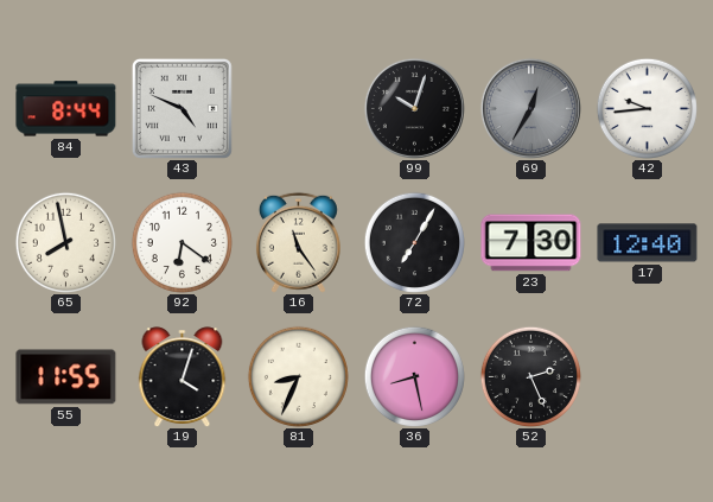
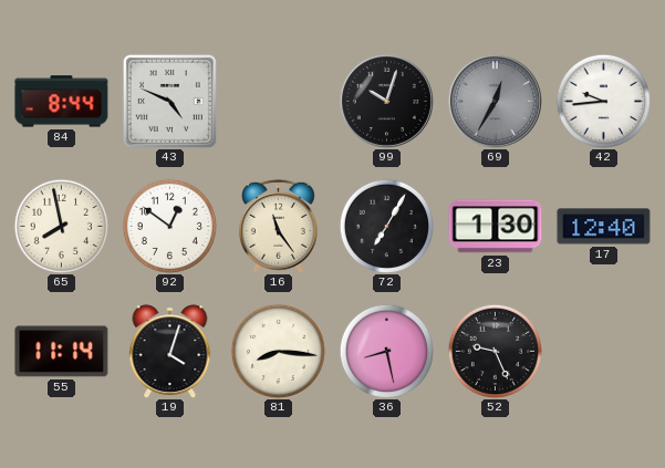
92: 6:21 -> 12:51 (169, 226)
23: 7:30 -> 1:30 (496, 227)
55: 11:55 -> 11:14 (62, 352)
81: 8:34 -> 8:16 (278, 351)
52: 2:26 -> 9:26 (495, 351)
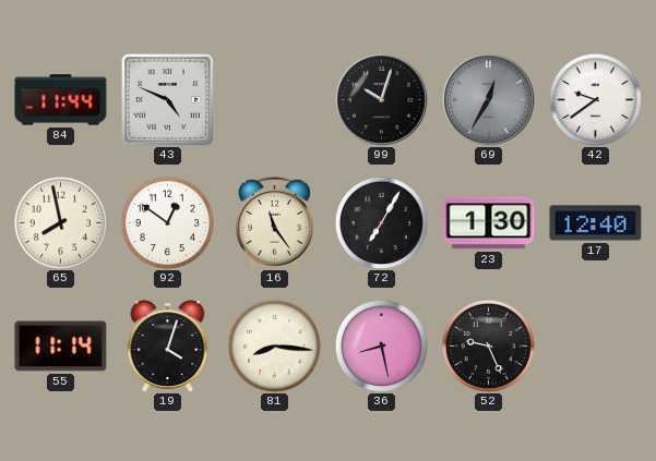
84: 8:44 -> 11:44 (61, 100)
42: 9:44 -> 9:39 (595, 99)
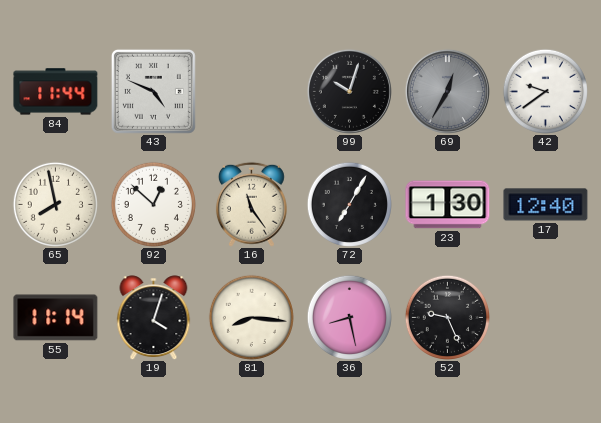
92: 12:51 -> 12:52 (153, 204)
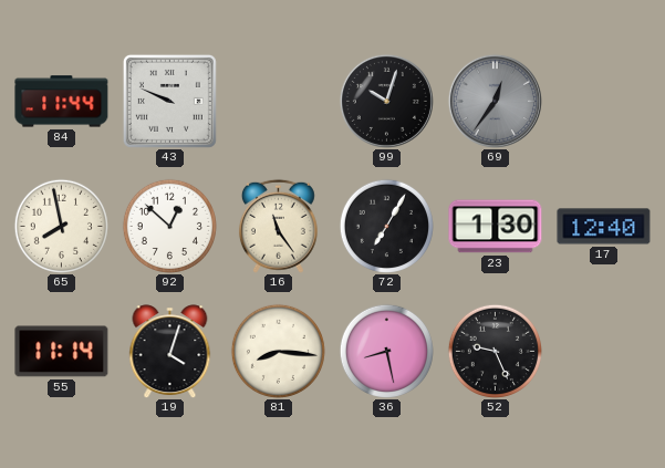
43: 4:49 -> 9:49 (169, 101)
69: 12:35 -> 12:36 (495, 101)
42: 9:39 -> none (545, 91)
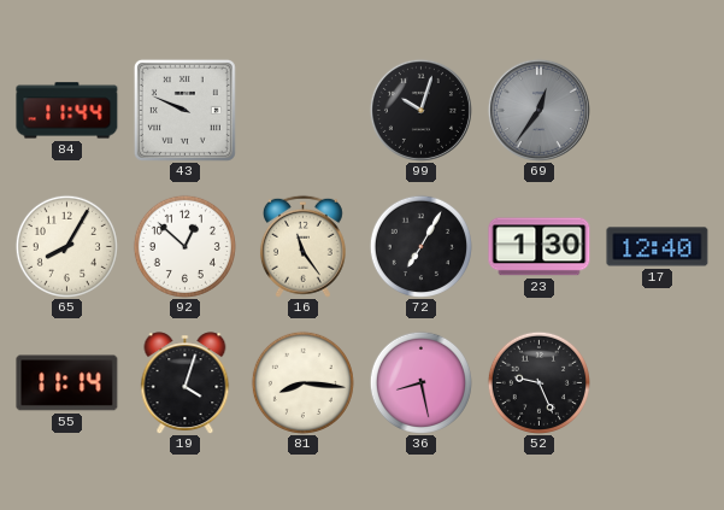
65: 7:58 -> 8:05 (66, 246)
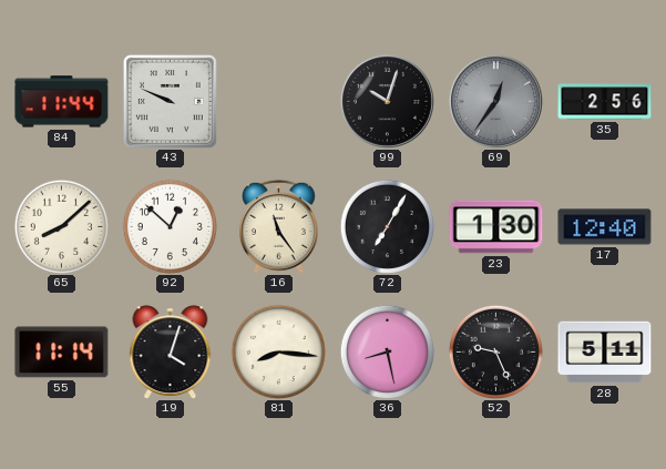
35: none -> 2:56 (605, 102)
65: 8:05 -> 8:08 (61, 226)
28: none -> 5:11 (605, 353)
